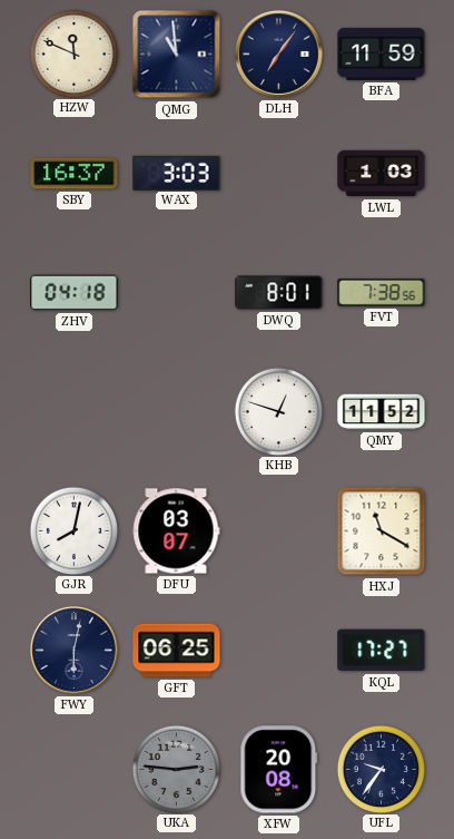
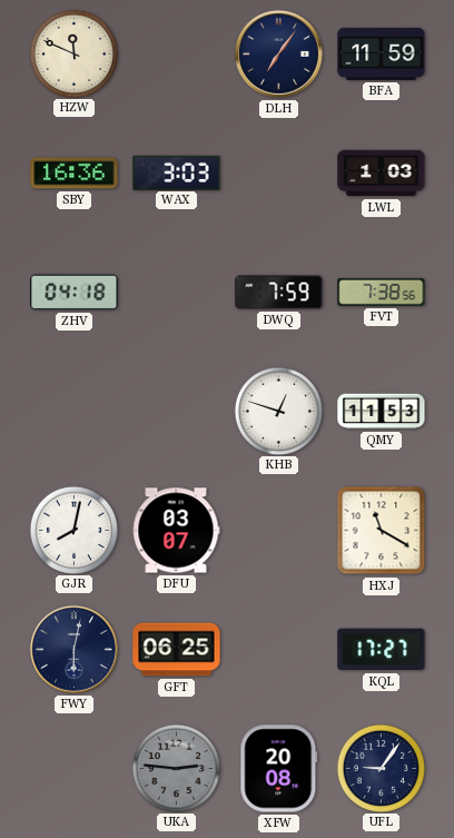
QMG: 10:59 -> none (177, 55)
SBY: 16:37 -> 16:36 (75, 174)
DWQ: 8:01 -> 7:59 (279, 293)
QMY: 11:52 -> 11:53 (382, 412)
UFL: 9:36 -> 9:06 (381, 768)
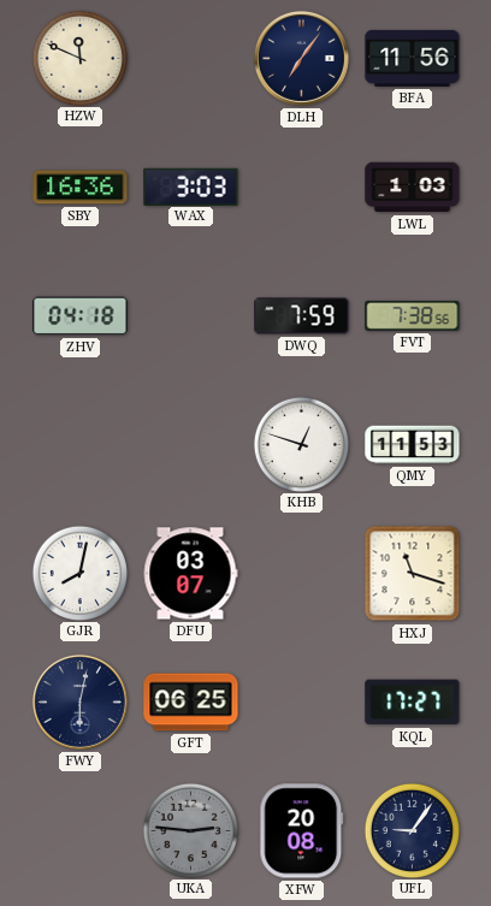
BFA: 11:59 -> 11:56 (413, 58)
HXJ: 11:20 -> 11:18 (413, 574)
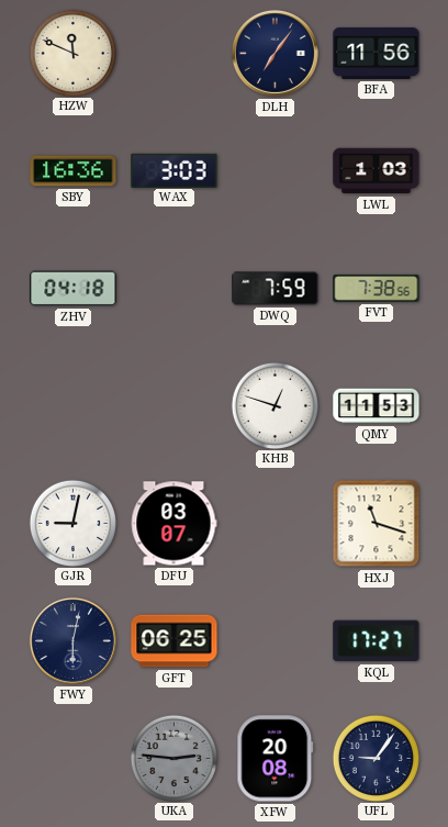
GJR: 8:02 -> 9:02 (72, 523)
